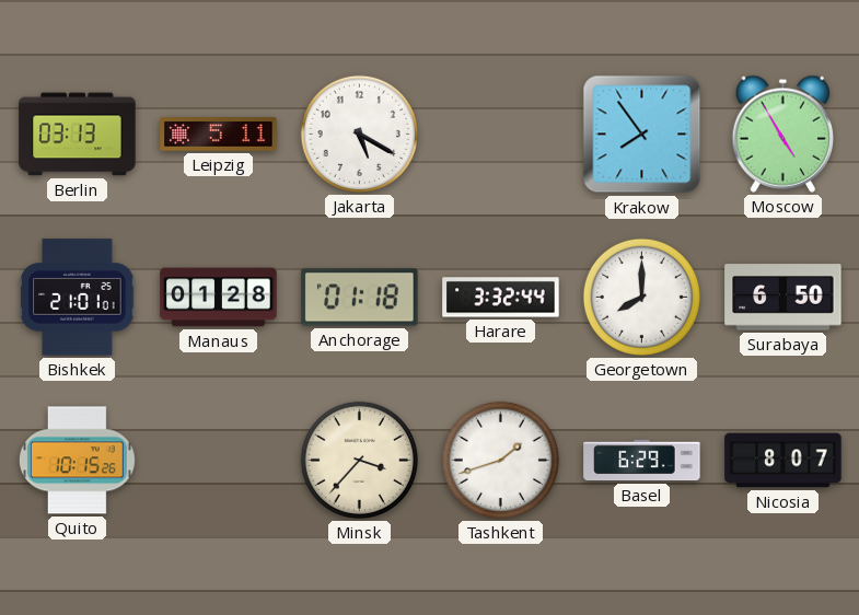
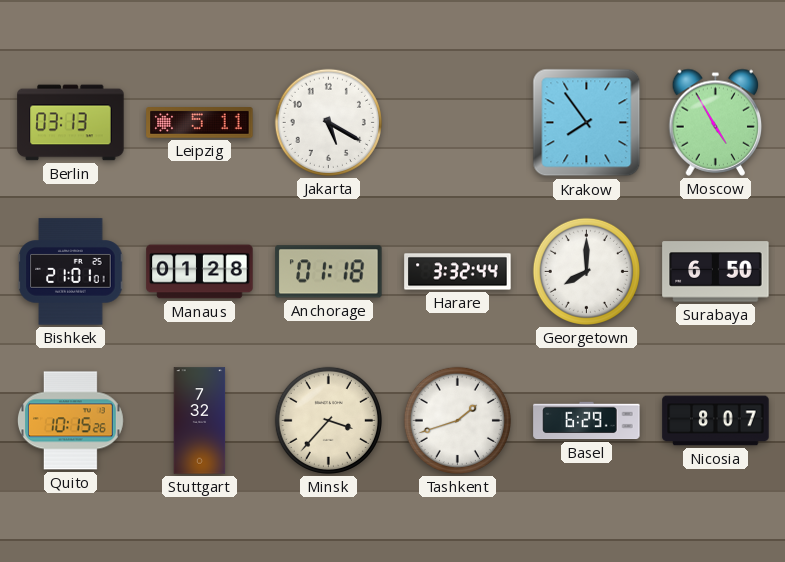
Stuttgart: none -> 7:32 (200, 421)
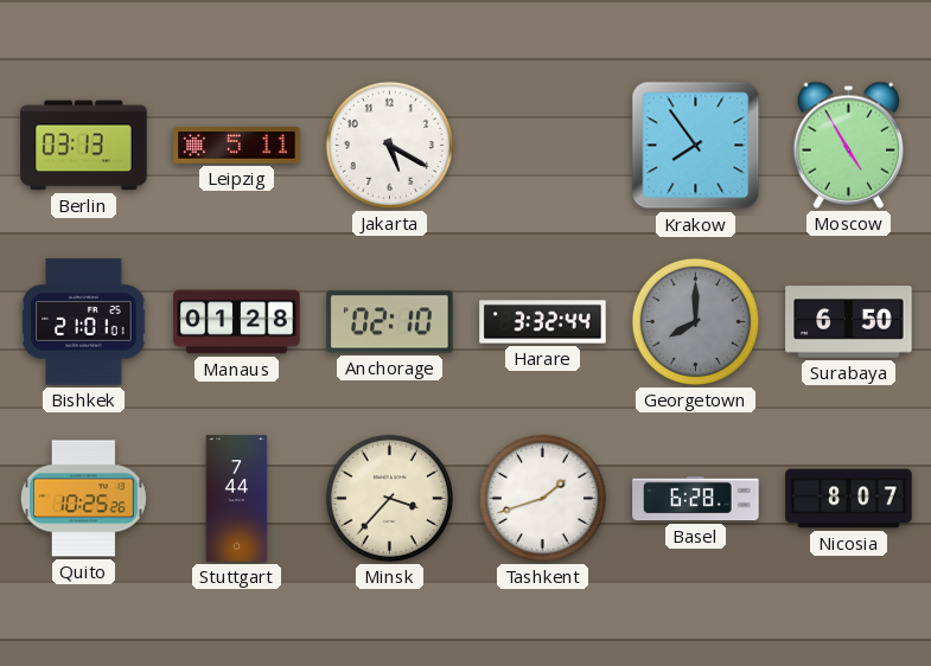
Anchorage: 01:18 -> 02:10 (390, 322)
Georgetown dial: white -> grey (695, 321)
Quito: 10:15 -> 10:25 (83, 499)
Stuttgart: 7:32 -> 7:44 (237, 499)
Basel: 6:29 -> 6:28 (696, 499)
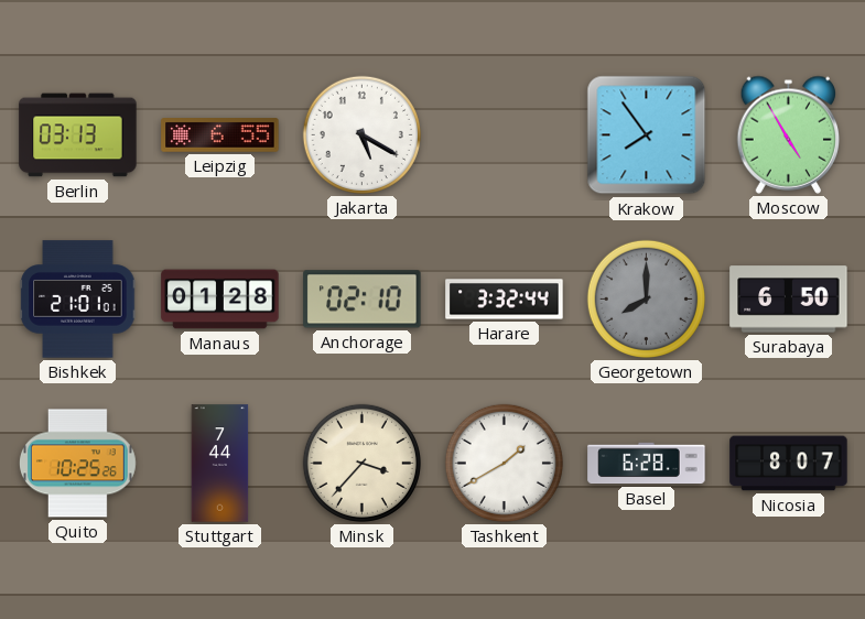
Leipzig: 5:11 -> 6:55 (220, 135)
Tashkent: 1:42 -> 1:40 (504, 463)
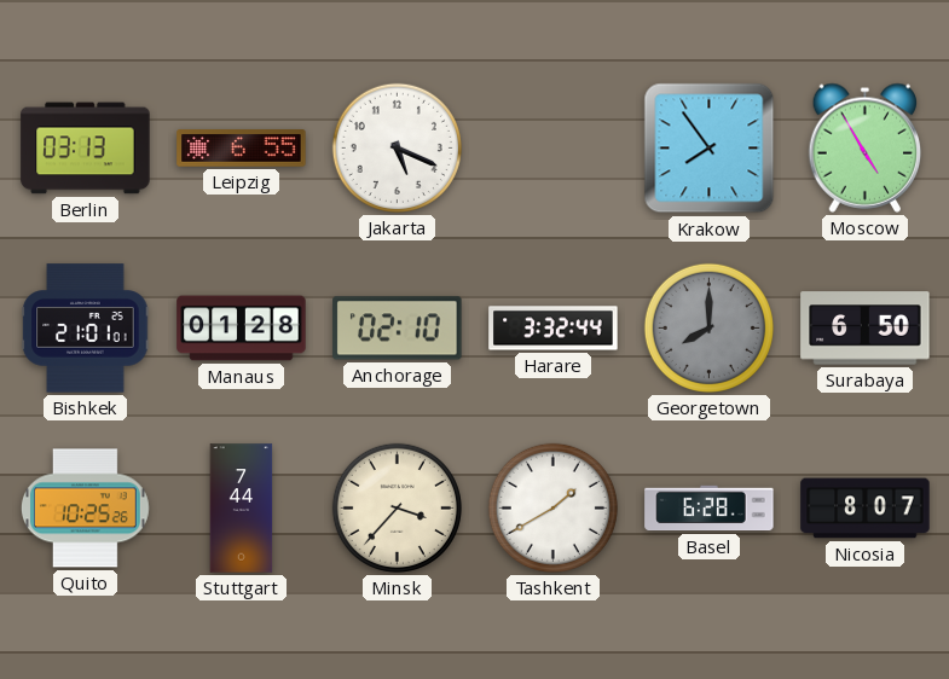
Jakarta: 5:20 -> 5:19 (397, 147)
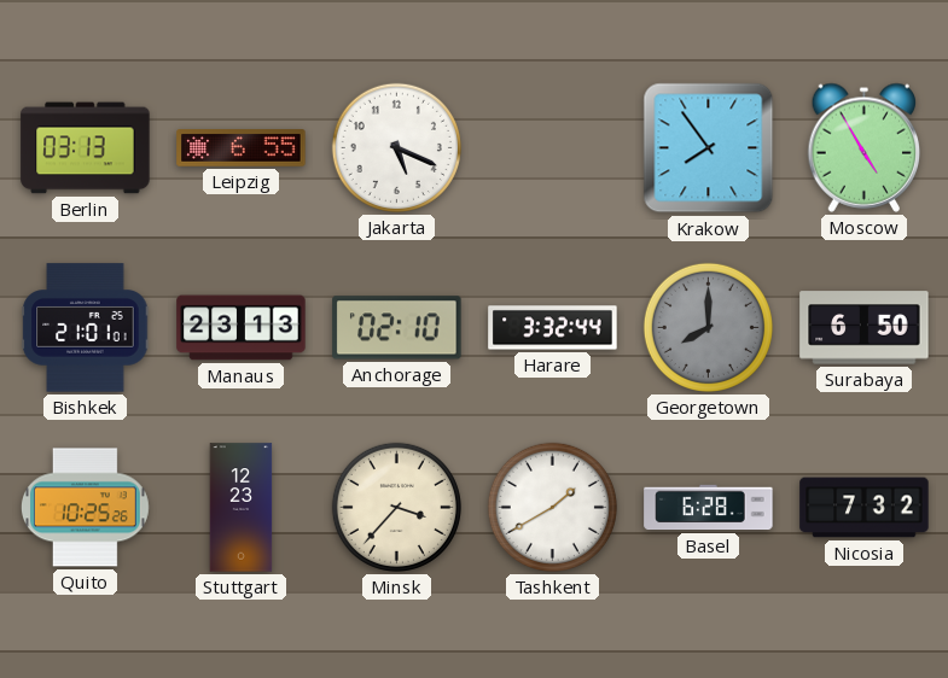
Manaus: 01:28 -> 23:13 (242, 328)
Stuttgart: 7:44 -> 12:23 (242, 508)
Nicosia: 8:07 -> 7:32 (865, 508)
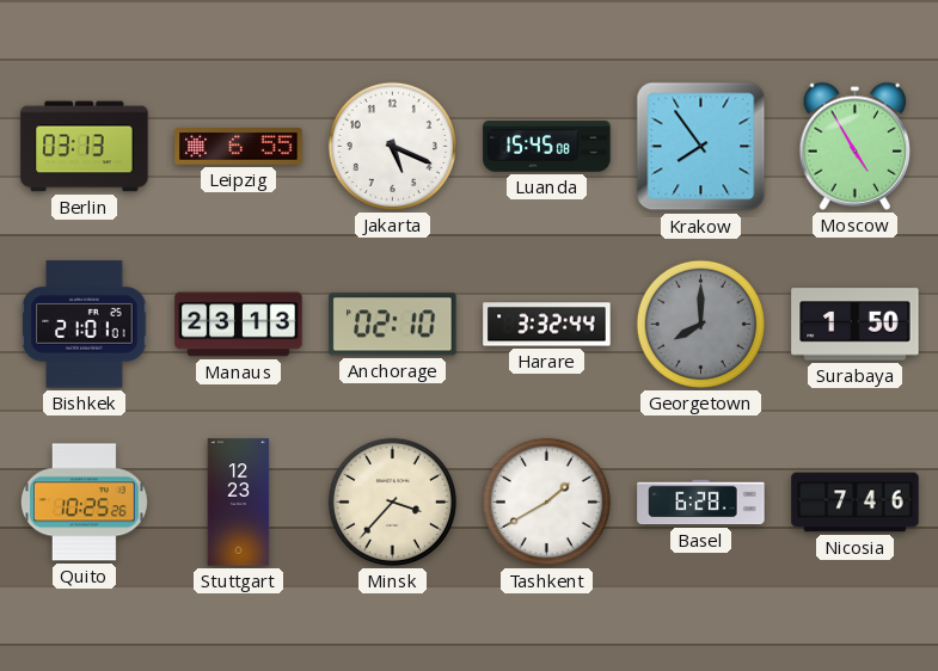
Luanda: none -> 15:45 (547, 147)
Surabaya: 6:50 -> 1:50 (856, 325)
Nicosia: 7:32 -> 7:46 (856, 503)
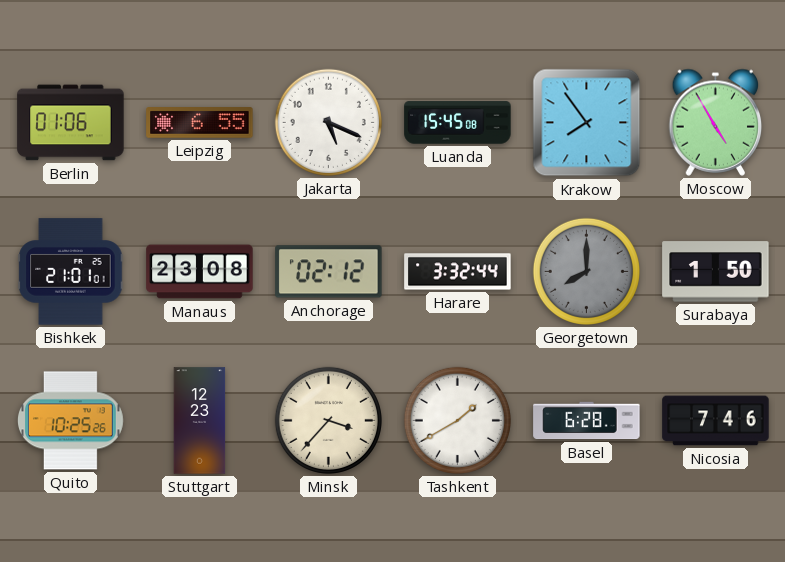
Berlin: 03:13 -> 01:06 (71, 123)
Manaus: 23:13 -> 23:08 (200, 272)
Anchorage: 02:10 -> 02:12 (329, 272)
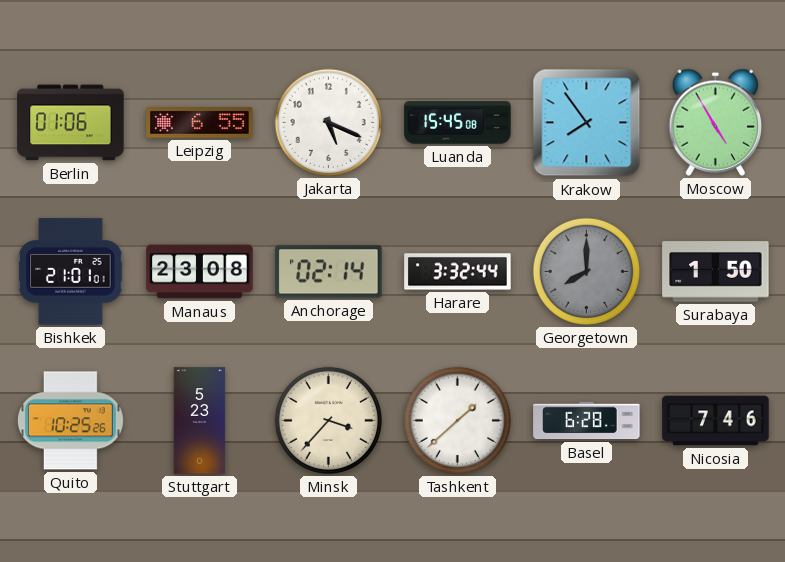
Anchorage: 02:12 -> 02:14 (329, 272)
Stuttgart: 12:23 -> 5:23 (200, 421)
Tashkent: 1:40 -> 1:38 (457, 420)
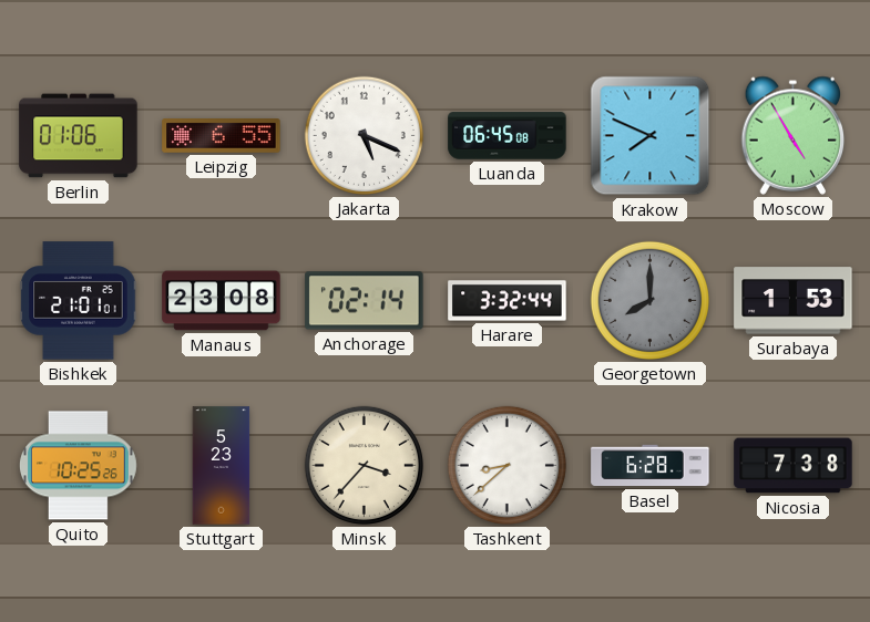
Luanda: 15:45 -> 06:45 (508, 136)
Krakow: 7:54 -> 7:49 (651, 136)
Surabaya: 1:50 -> 1:53 (794, 301)
Tashkent: 1:38 -> 8:38 (506, 465)
Nicosia: 7:46 -> 7:38 (794, 466)
